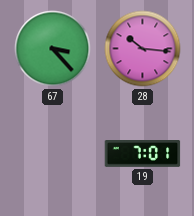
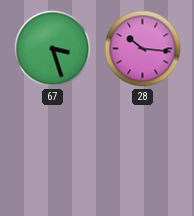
67: 3:23 -> 3:27 (53, 49)
19: 7:01 -> none (143, 154)
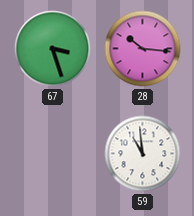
59: none -> 10:59 (143, 154)
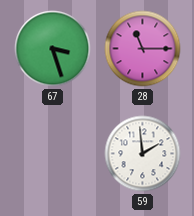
28: 10:16 -> 11:15 (143, 49)
59: 10:59 -> 1:59 (143, 154)
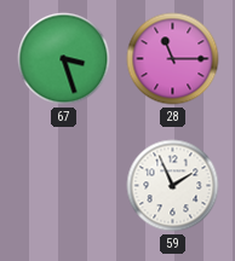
59: 1:59 -> 1:56 (173, 186)
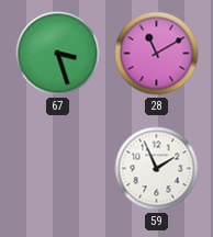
28: 11:15 -> 11:10 (157, 54)
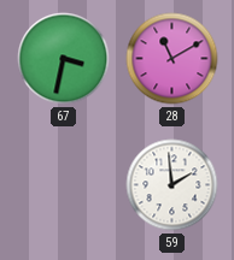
67: 3:27 -> 3:32 (64, 59)
59: 1:56 -> 1:59 (172, 185)
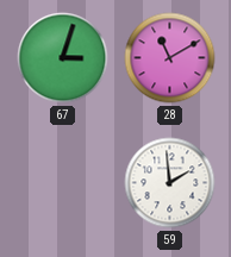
67: 3:32 -> 3:03 (63, 58)
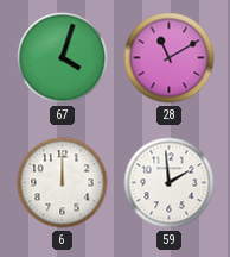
67: 3:03 -> 4:03 (63, 58)
6: none -> 12:00 (63, 183)
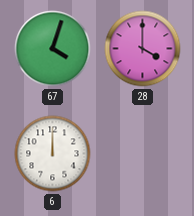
28: 11:10 -> 4:00 (143, 49)
59: 1:59 -> none (170, 183)
